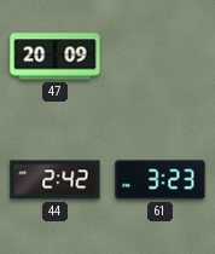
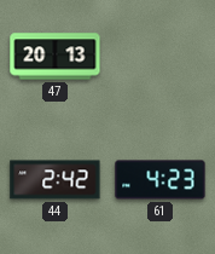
47: 20:09 -> 20:13 (56, 57)
61: 3:23 -> 4:23 (161, 180)
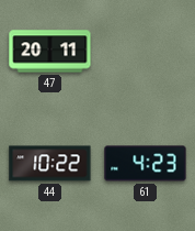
47: 20:13 -> 20:11 (50, 52)
44: 2:42 -> 10:22 (50, 164)
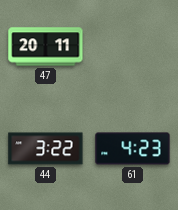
44: 10:22 -> 3:22 (46, 149)
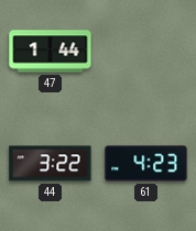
47: 20:11 -> 1:44 (51, 52)
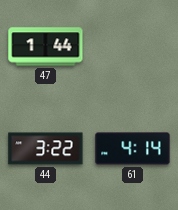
61: 4:23 -> 4:14 (133, 149)
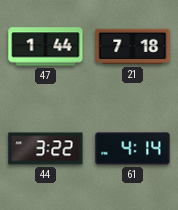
21: none -> 7:18 (133, 47)
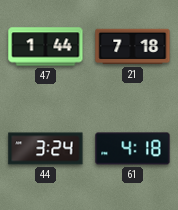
44: 3:22 -> 3:24 (46, 149)
61: 4:14 -> 4:18 (133, 149)
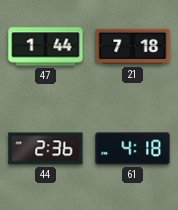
44: 3:24 -> 2:36 (46, 149)
